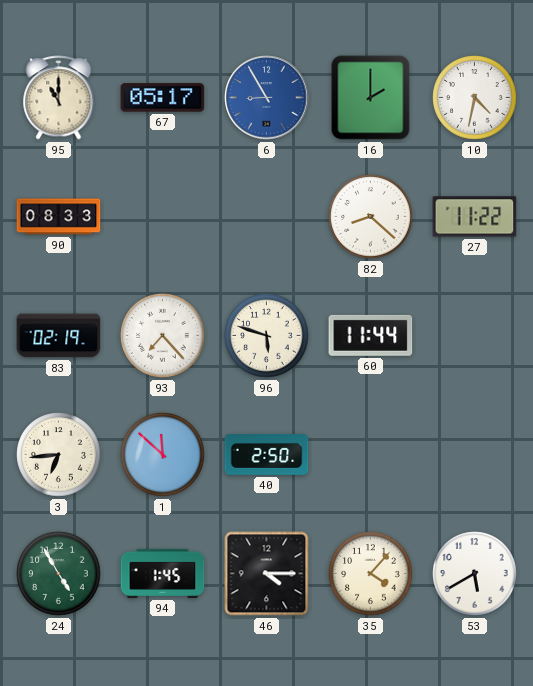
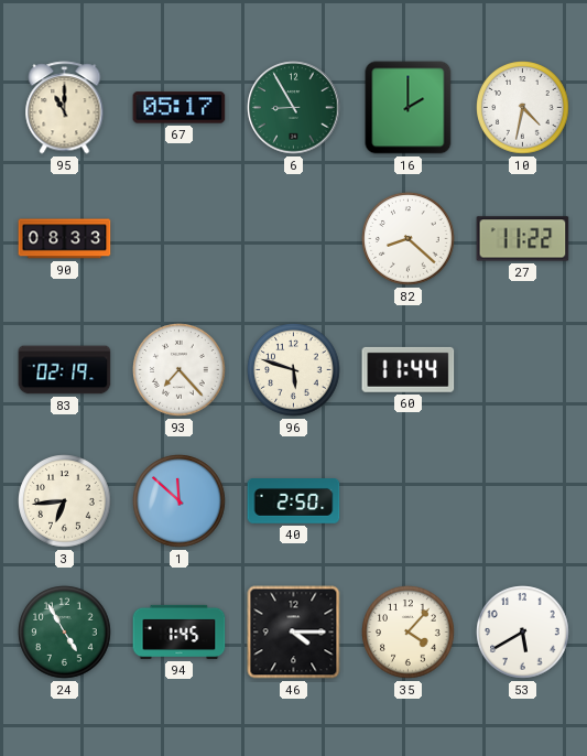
6 dial: blue -> green (294, 108)
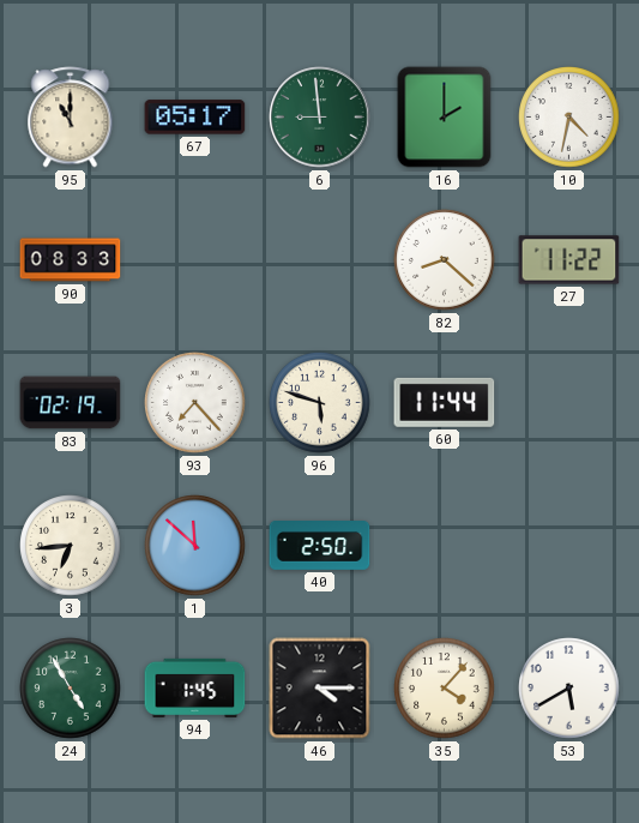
6: 8:55 -> 8:59 (320, 118)
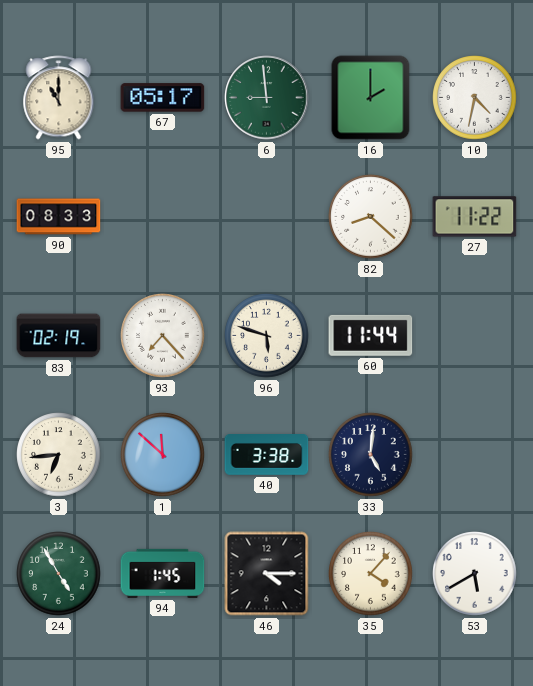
40: 2:50 -> 3:38 (267, 455)
33: none -> 5:01 (371, 455)
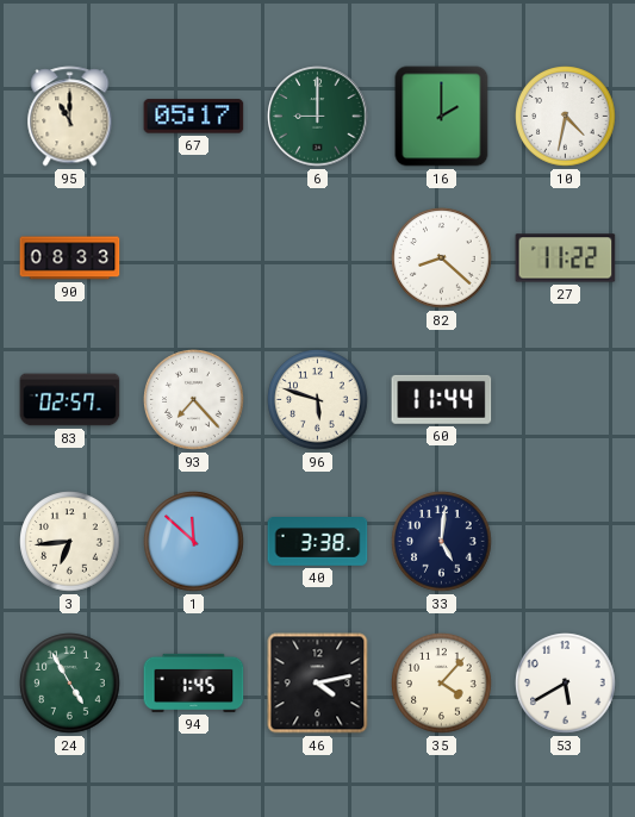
6: 8:59 -> 9:00 (318, 117)
83: 02:19 -> 02:57 (70, 400)
46: 4:15 -> 4:13 (318, 684)
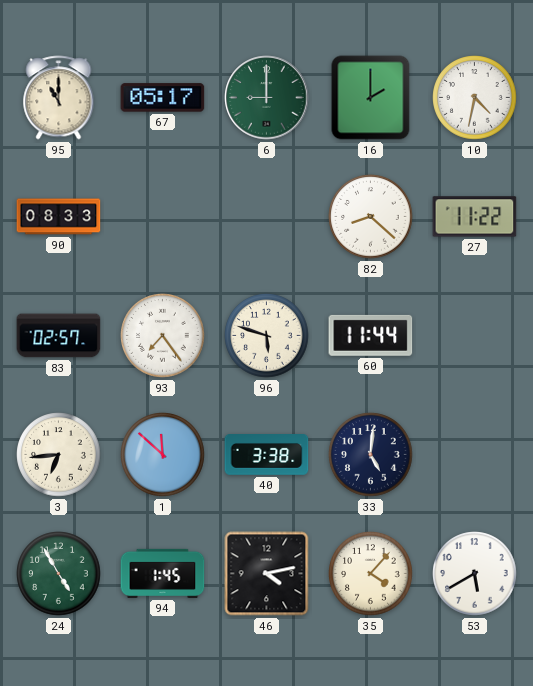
93: 7:23 -> 7:24 (163, 336)
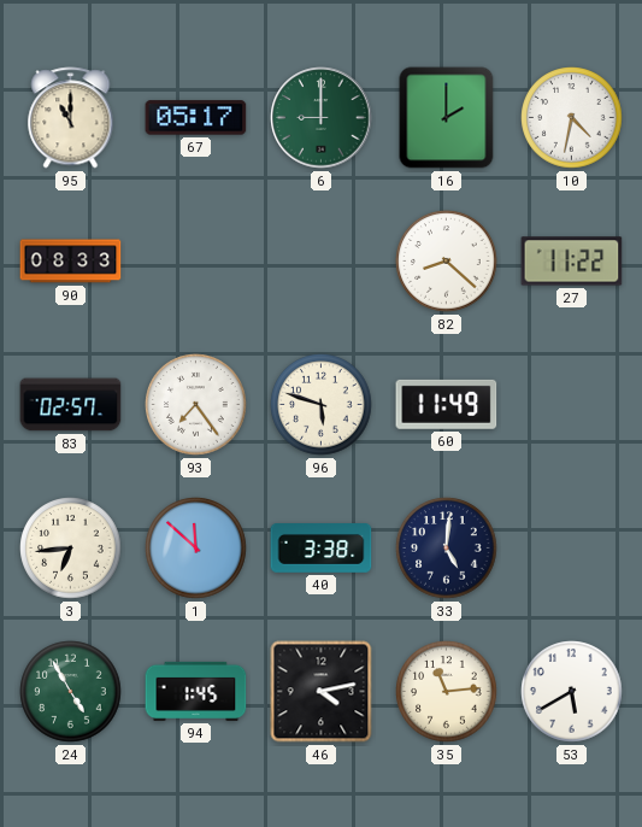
60: 11:44 -> 11:49 (447, 404)
35: 4:07 -> 11:14 (447, 692)
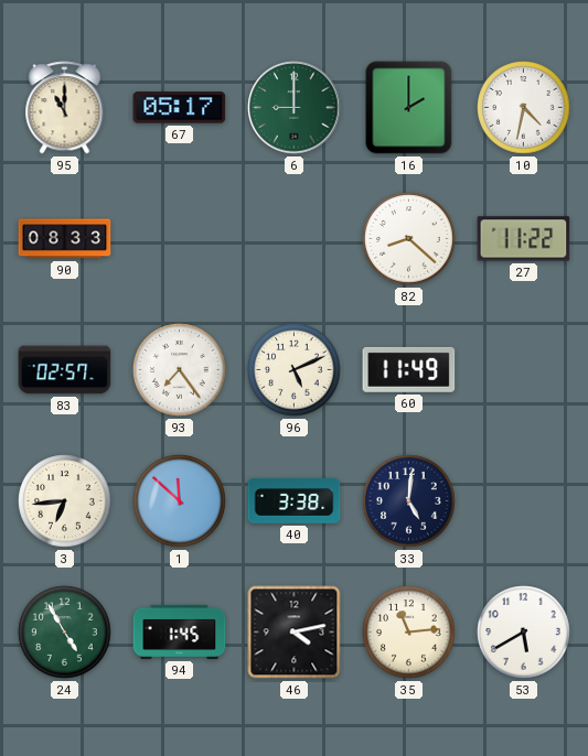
96: 5:48 -> 5:11 (295, 370)
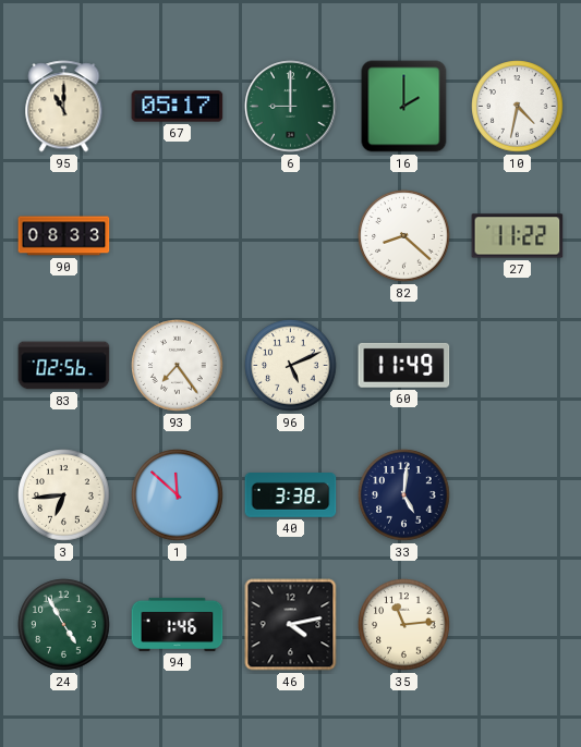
83: 02:57 -> 02:56 (64, 366)
94: 1:45 -> 1:46 (178, 624)
53: 5:40 -> none (524, 633)
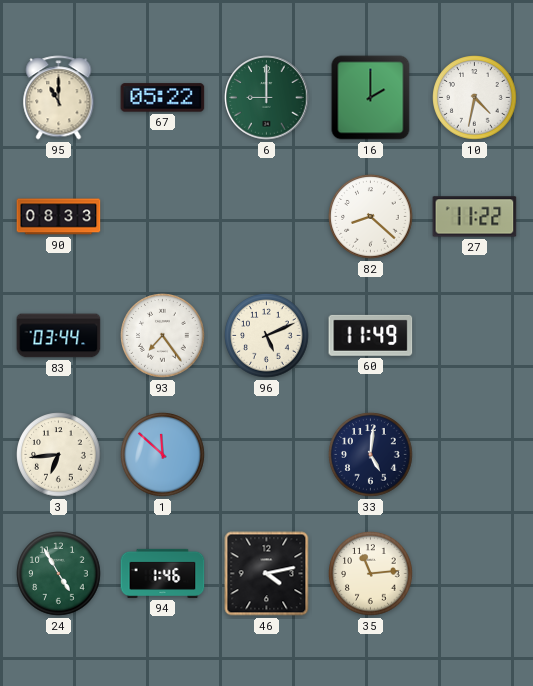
67: 05:17 -> 05:22 (163, 98)
83: 02:56 -> 03:44 (59, 336)
40: 3:38 -> none (291, 495)
